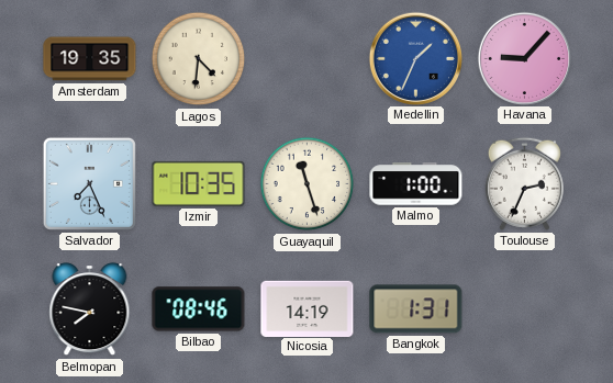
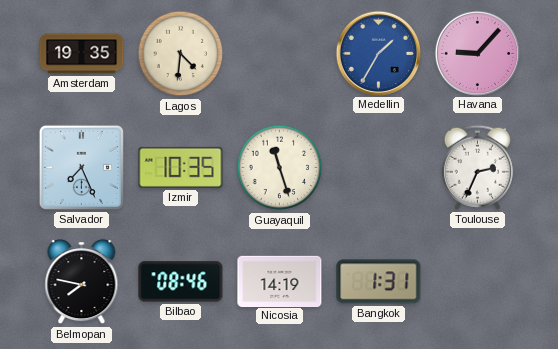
Medellin: 1:34 -> 1:35 (378, 53)
Malmo: 1:00 -> none (416, 184)
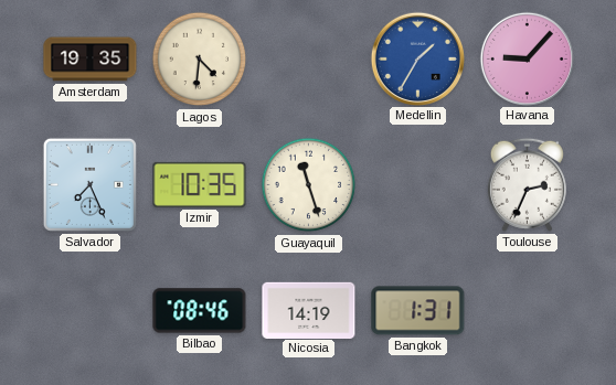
Belmopan: 7:47 -> none (82, 282)
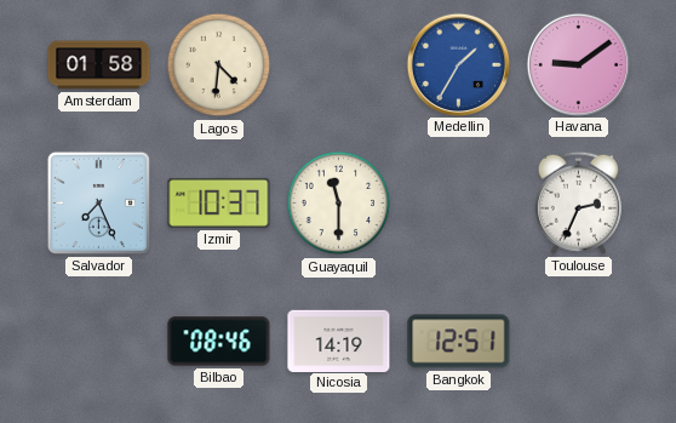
Amsterdam: 19:35 -> 01:58 (99, 65)
Havana: 9:07 -> 9:09 (578, 64)
Izmir: 10:35 -> 10:37 (219, 202)
Guayaquil: 11:27 -> 11:30 (339, 204)
Bangkok: 1:31 -> 12:51 (459, 342)
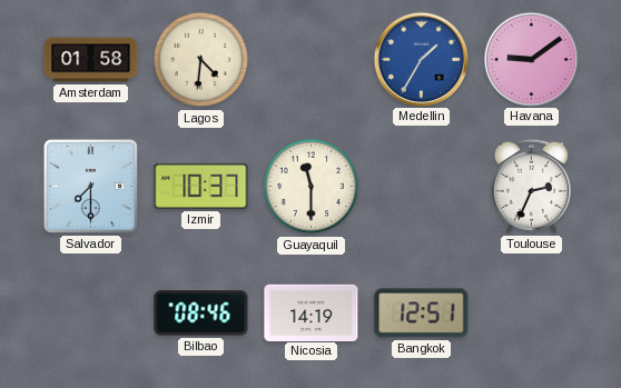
Salvador: 7:26 -> 7:30 (90, 186)
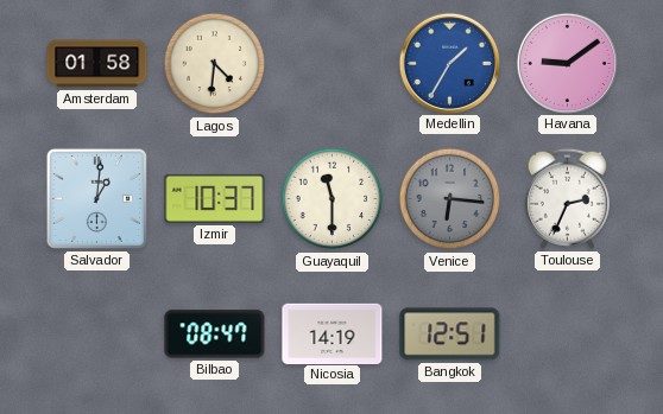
Salvador: 7:30 -> 1:01 (96, 198)
Venice: none -> 6:16 (450, 199)
Bilbao: 08:46 -> 08:47 (215, 335)
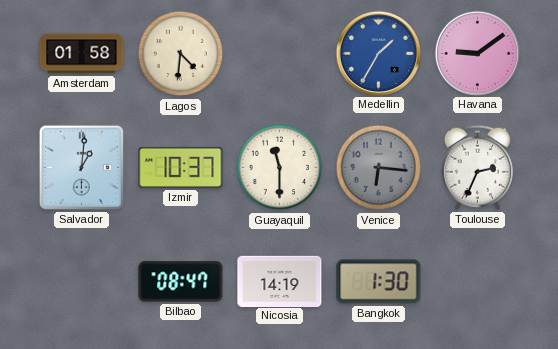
Bangkok: 12:51 -> 1:30 (379, 282)
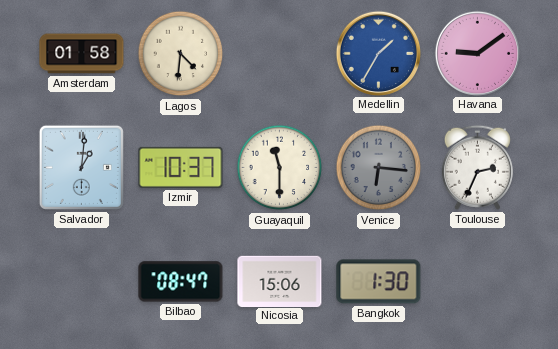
Nicosia: 14:19 -> 15:06 (280, 281)
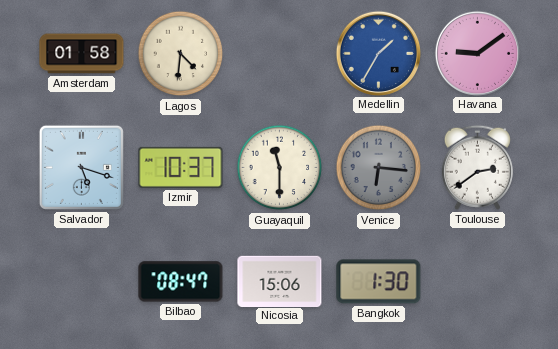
Salvador: 1:01 -> 5:18 (81, 167)
Toulouse: 2:34 -> 2:39 (477, 167)
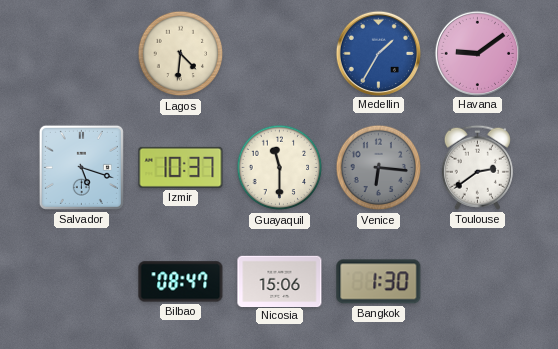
Amsterdam: 01:58 -> none (82, 54)
